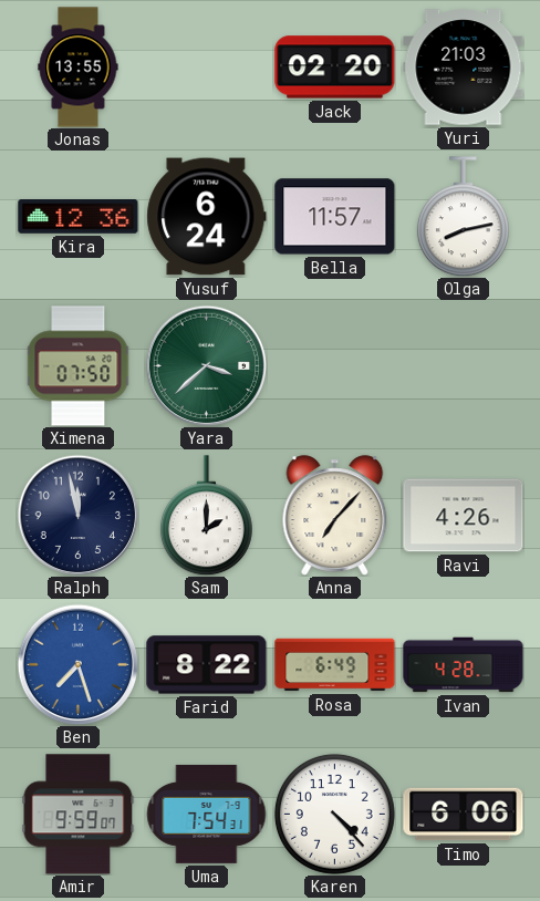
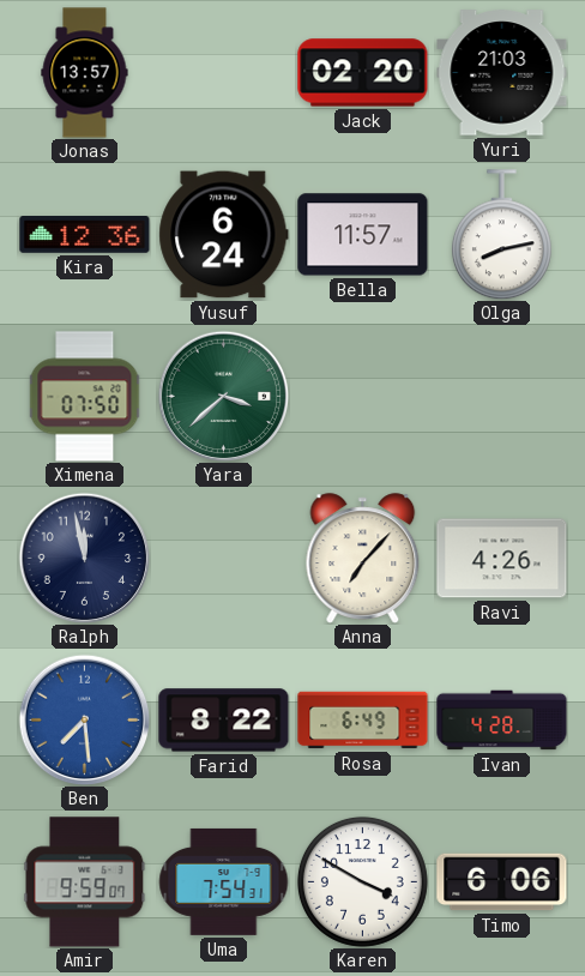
Jonas: 13:55 -> 13:57 (85, 73)
Sam: 2:00 -> none (206, 516)
Ben: 7:27 -> 7:29 (84, 719)
Karen: 4:23 -> 3:50 (362, 881)
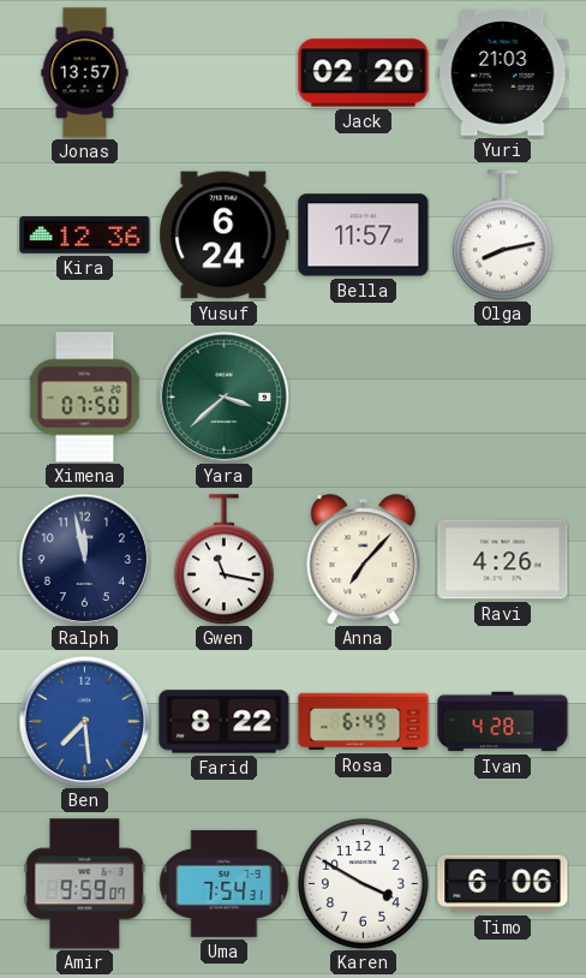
Gwen: none -> 11:17 (223, 560)
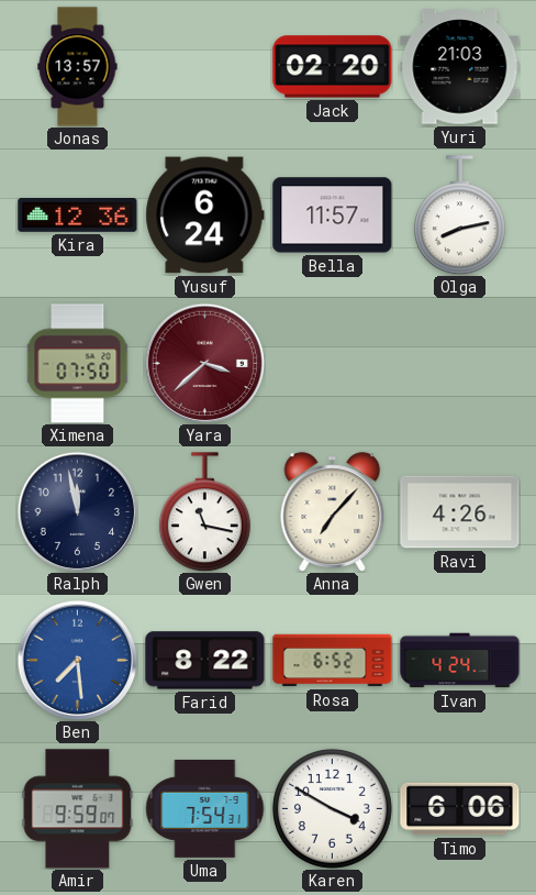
Yara dial: green -> burgundy (204, 363)
Rosa: 6:49 -> 6:52 (333, 661)
Ivan: 4:28 -> 4:24 (460, 661)
